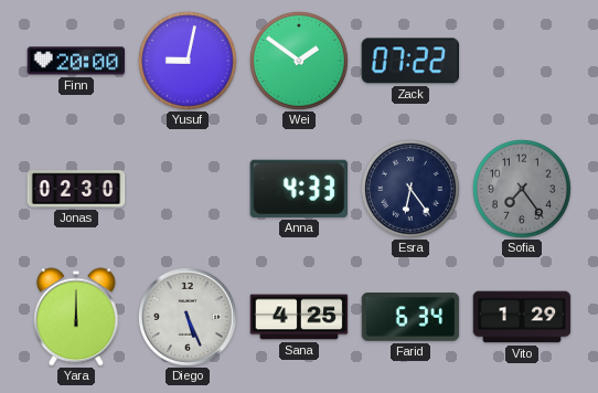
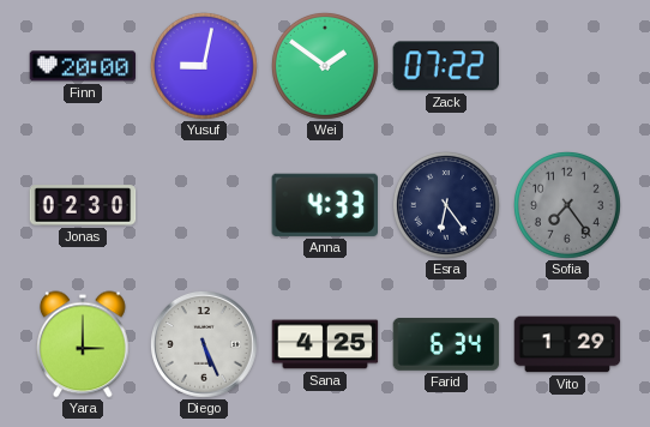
Yara: 12:00 -> 3:00 (84, 344)
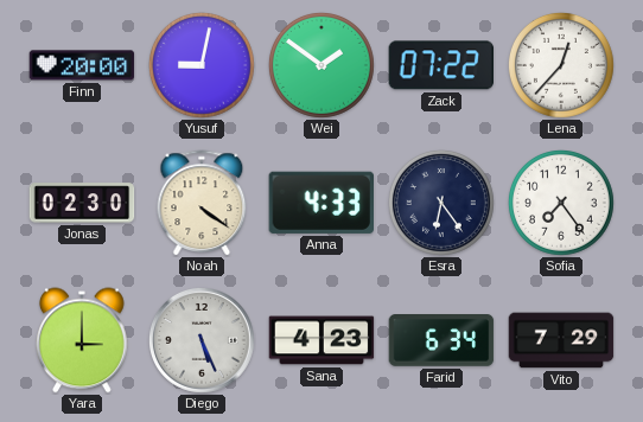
Lena: none -> 12:37 (561, 65)
Noah: none -> 4:21 (202, 203)
Sofia dial: grey -> white (561, 203)
Sana: 4:25 -> 4:23 (321, 340)
Vito: 1:29 -> 7:29 (561, 340)
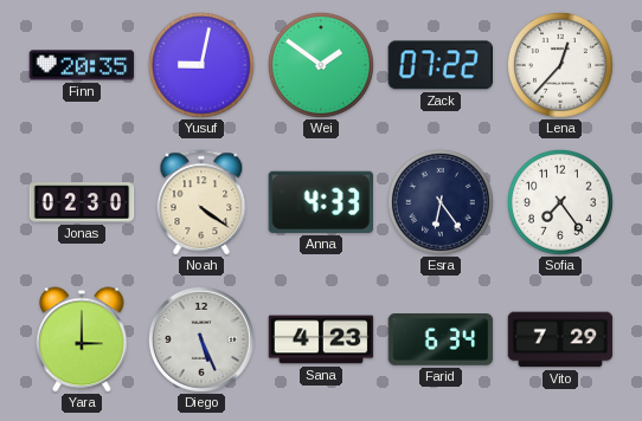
Finn: 20:00 -> 20:35 (82, 65)
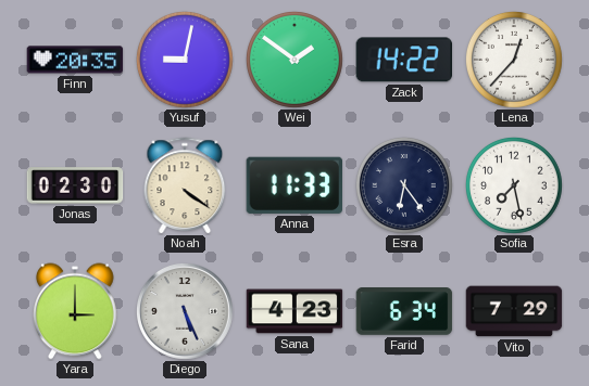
Zack: 07:22 -> 14:22 (403, 60)
Anna: 4:33 -> 11:33 (293, 185)
Sofia: 7:24 -> 7:28 (514, 185)
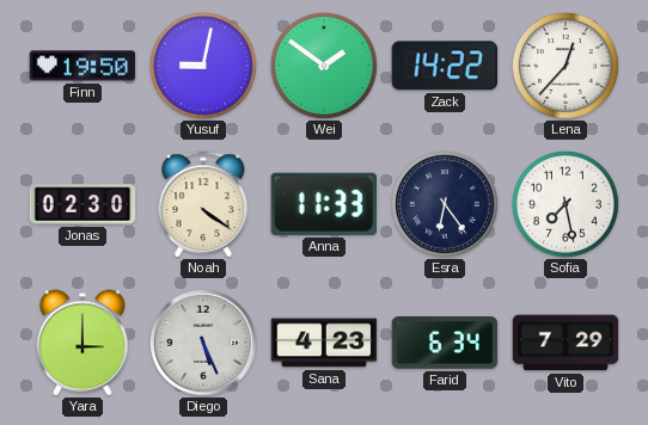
Finn: 20:35 -> 19:50 (82, 66)
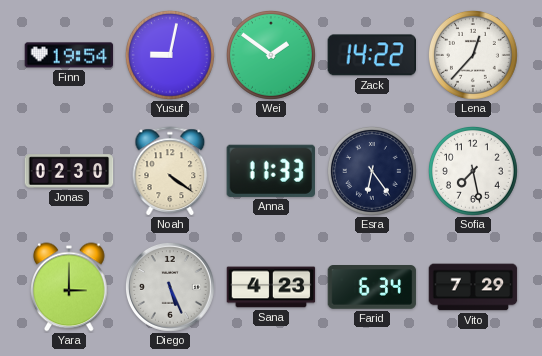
Finn: 19:50 -> 19:54 (69, 55)
